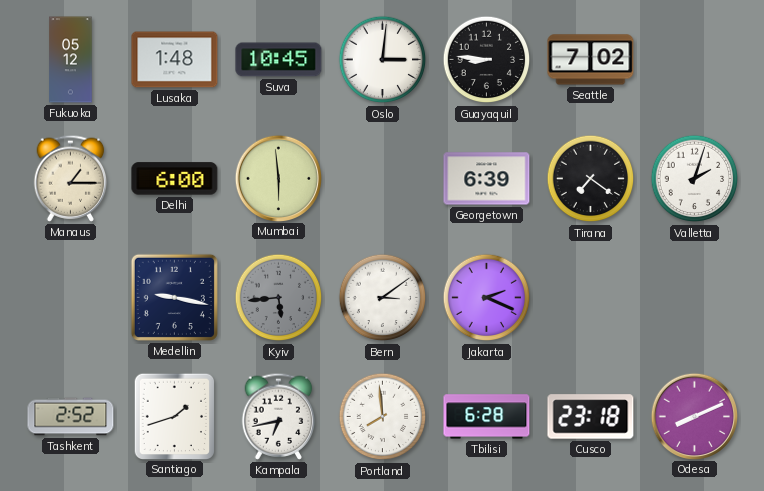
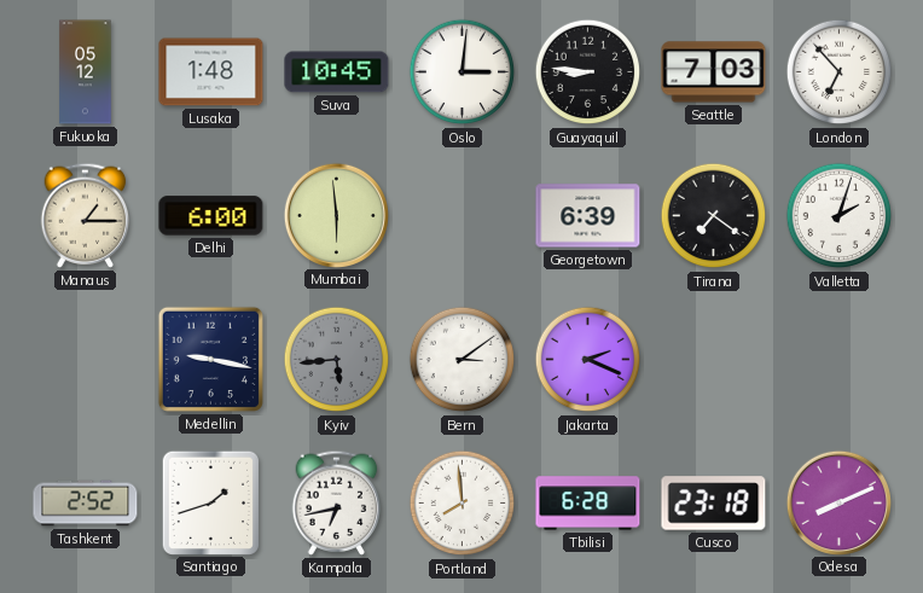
Seattle: 7:02 -> 7:03 (714, 72)
London: none -> 6:53 (840, 72)
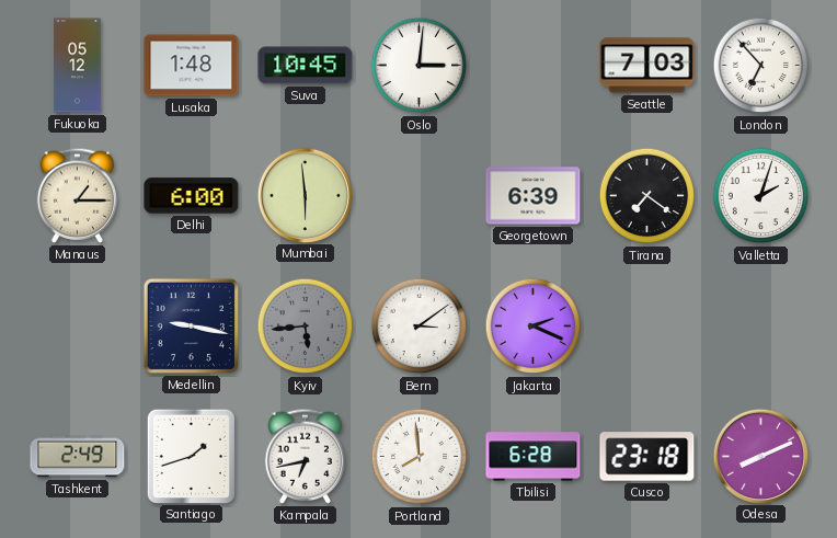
Guayaquil: 8:46 -> none (588, 72)
Tashkent: 2:52 -> 2:49 (78, 457)
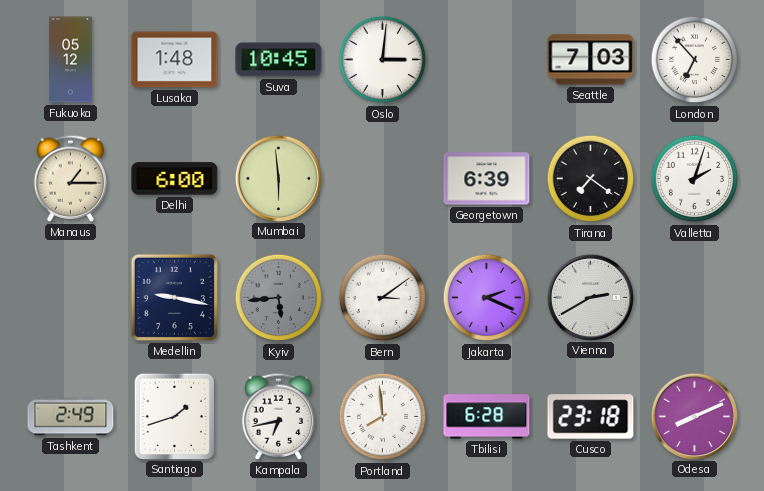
Vienna: none -> 2:40 (590, 297)
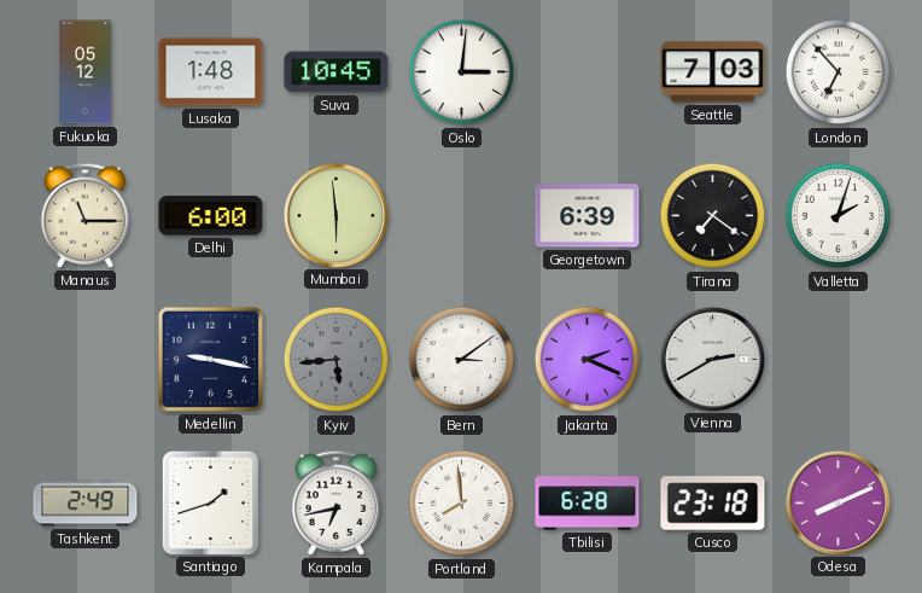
Manaus: 1:15 -> 11:15 (86, 215)
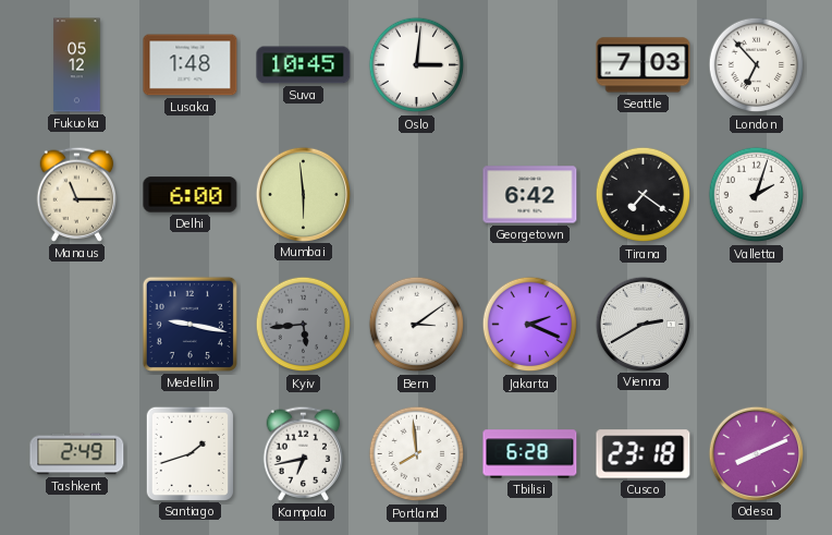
Georgetown: 6:39 -> 6:42 (530, 195)
